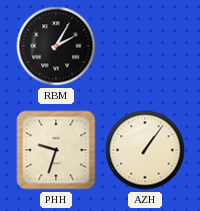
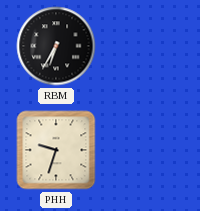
RBM: 2:05 -> 6:35 (56, 46)
AZH: 1:06 -> none (145, 150)
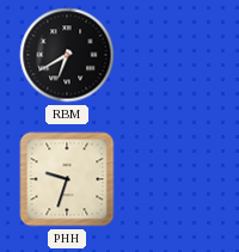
RBM: 6:35 -> 6:40 (67, 55)
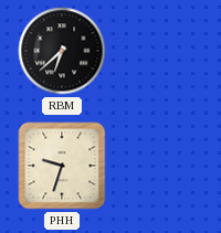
RBM: 6:40 -> 6:38 (62, 51)
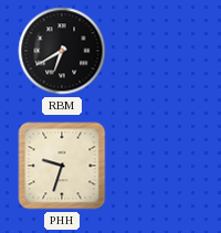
RBM: 6:38 -> 6:40 (62, 51)
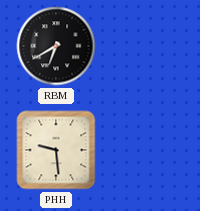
PHH: 9:33 -> 9:29 (56, 150)
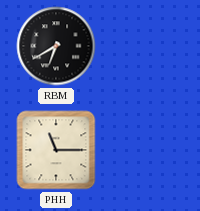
PHH: 9:29 -> 11:15 (56, 150)
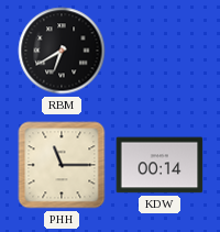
KDW: none -> 00:14 (159, 165)
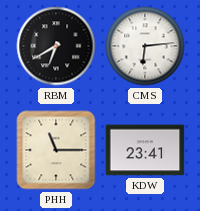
CMS: none -> 6:14 (145, 46)
KDW: 00:14 -> 23:41 (145, 150)
